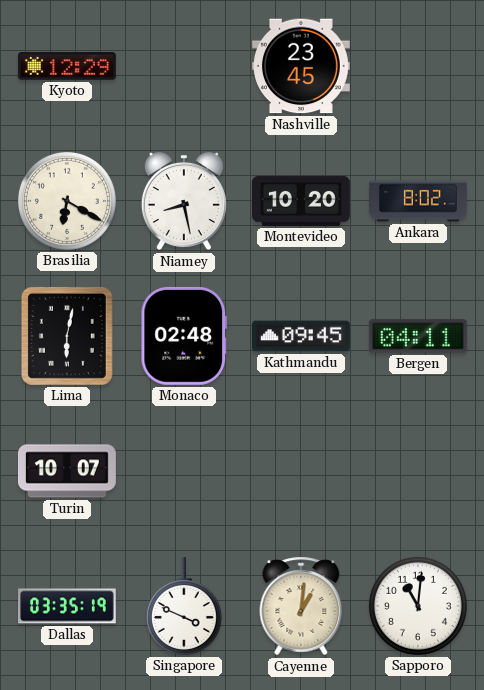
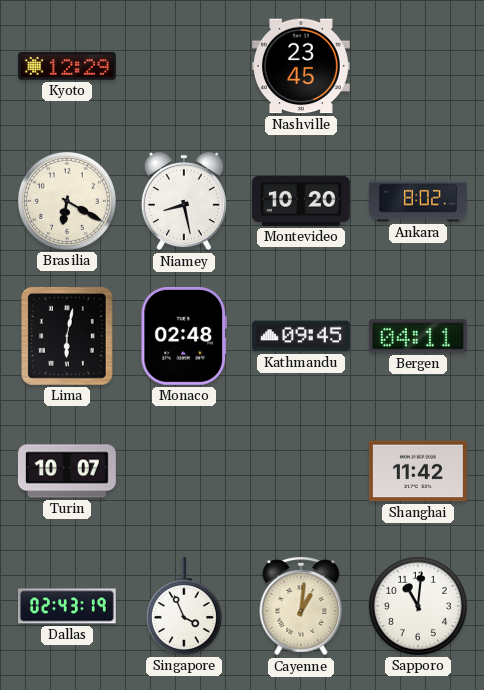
Shanghai: none -> 11:42 (418, 471)
Dallas: 03:35 -> 02:43 (68, 606)
Singapore: 3:49 -> 3:56 (184, 607)
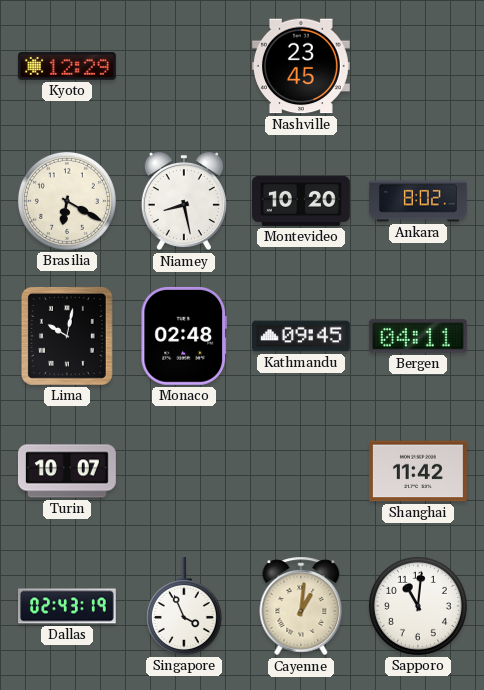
Lima: 6:02 -> 10:02 (67, 336)
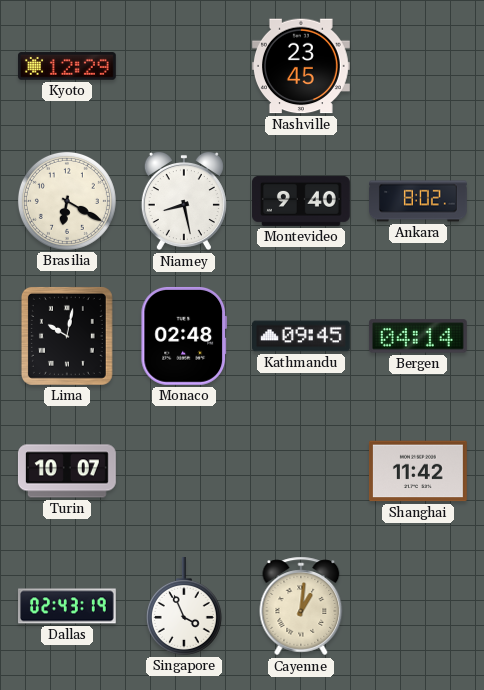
Montevideo: 10:20 -> 9:40 (301, 201)
Bergen: 04:11 -> 04:14 (418, 336)
Sapporo: 11:01 -> none (418, 606)
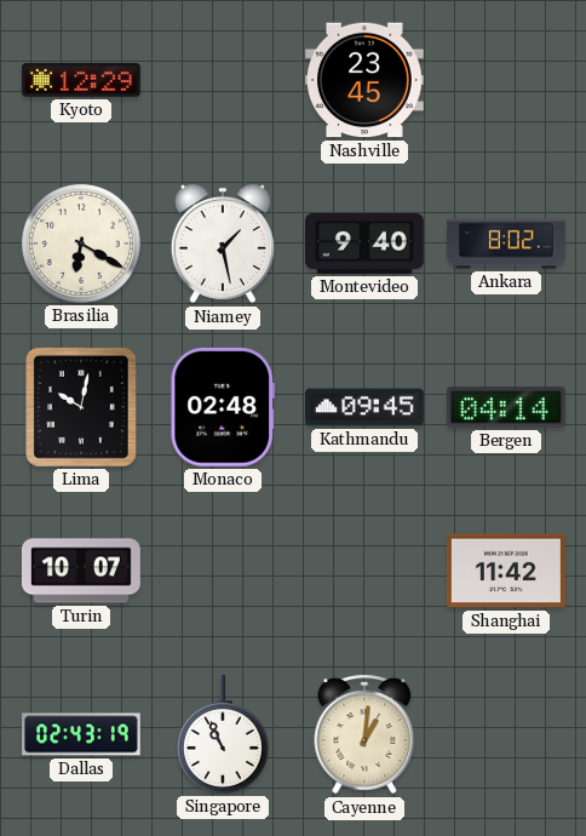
Niamey: 8:28 -> 1:28 (223, 244)
Singapore: 3:56 -> 10:56 (223, 735)
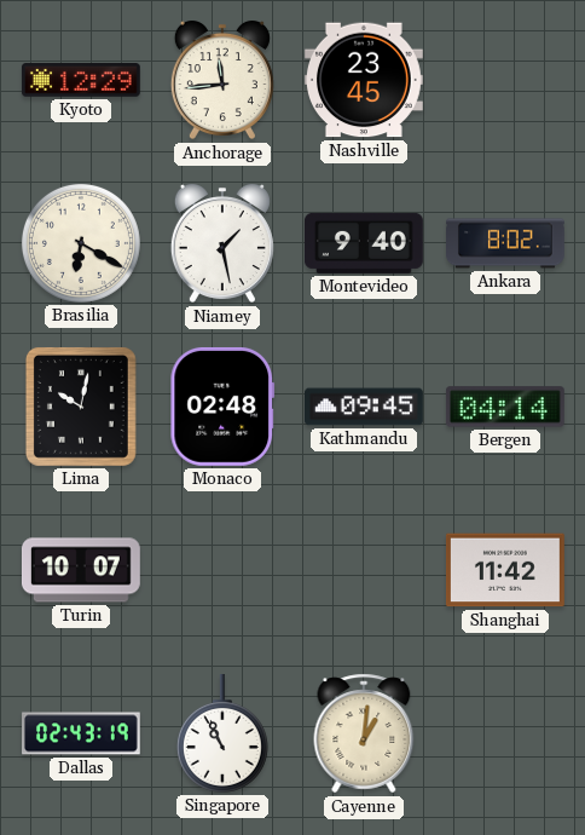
Anchorage: none -> 11:44 (222, 80)
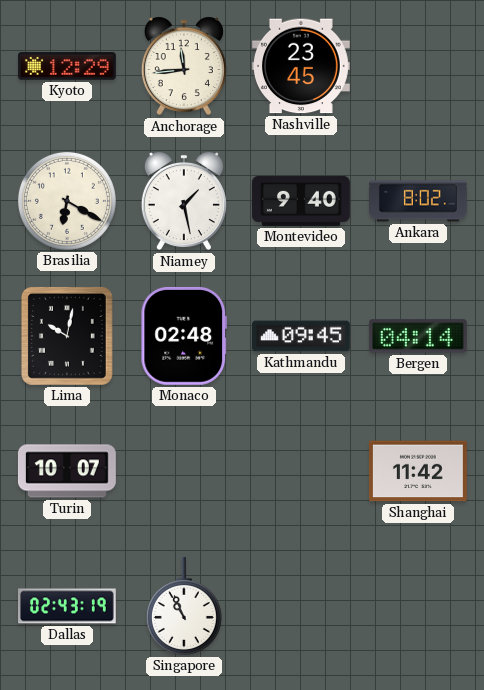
Cayenne: 1:01 -> none (364, 733)
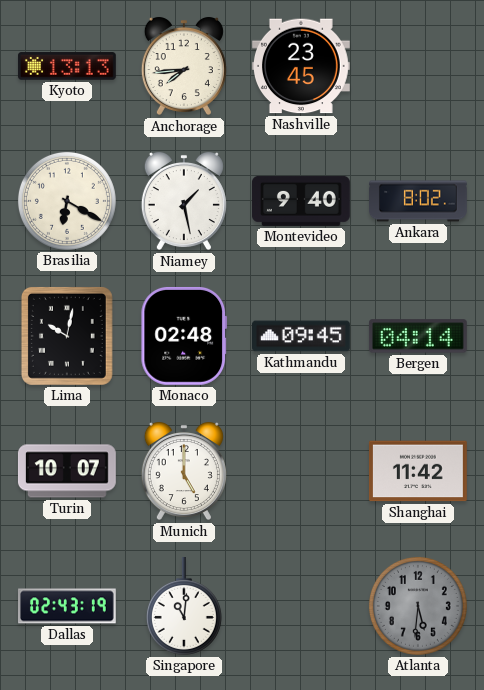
Kyoto: 12:29 -> 13:13 (67, 66)
Anchorage: 11:44 -> 7:44 (184, 66)
Munich: none -> 5:00 (184, 471)
Singapore: 10:56 -> 11:01 (184, 607)
Atlanta: none -> 5:31 (418, 606)
